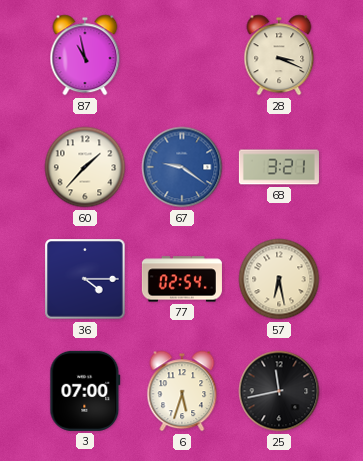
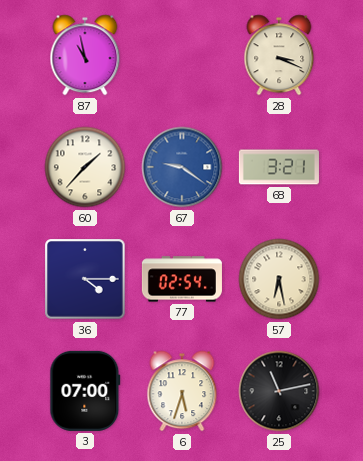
25: 11:43 -> 11:13 (279, 391)
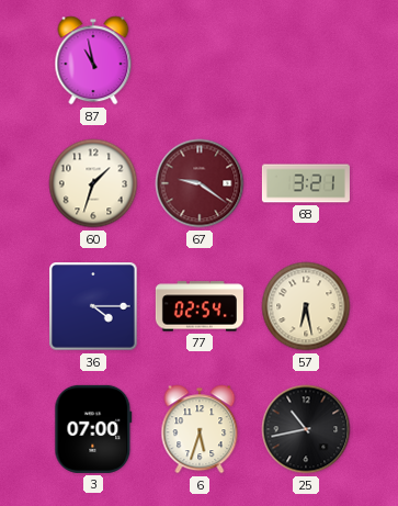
28: 3:19 -> none (279, 55)
60: 1:37 -> 1:33 (93, 183)
67 dial: blue -> burgundy (200, 183)
25: 11:13 -> 10:43 (306, 429)
